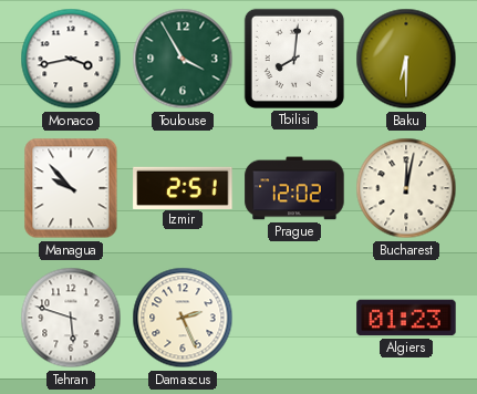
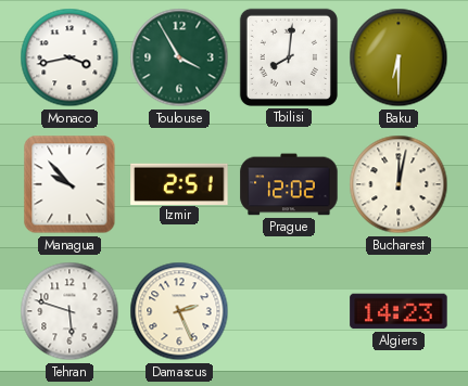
Algiers: 01:23 -> 14:23 (399, 311)
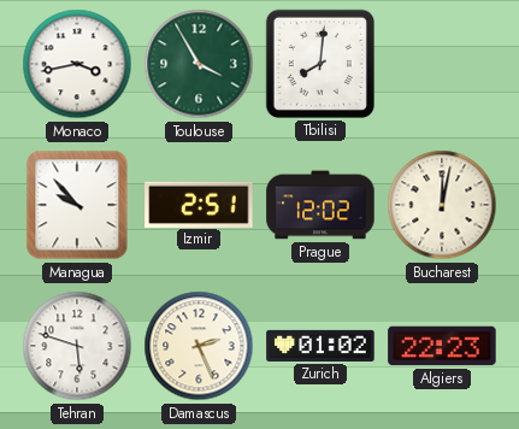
Baku: 6:30 -> none (399, 57)
Zurich: none -> 01:02 (320, 346)
Algiers: 14:23 -> 22:23 (442, 346)
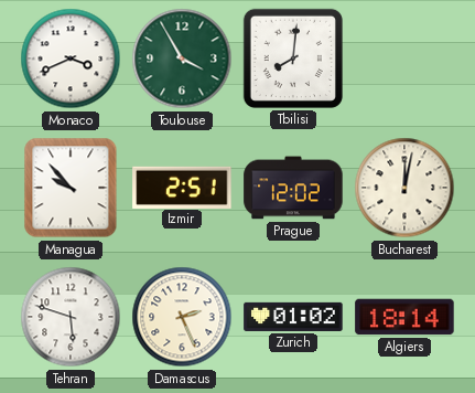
Monaco: 3:43 -> 3:41 (71, 59)
Algiers: 22:23 -> 18:14 (404, 317)
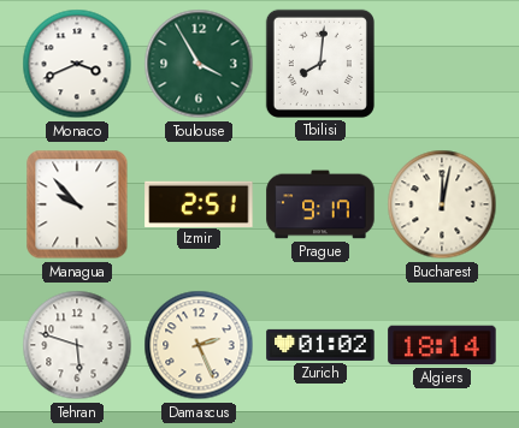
Prague: 12:02 -> 9:17 (320, 204)
